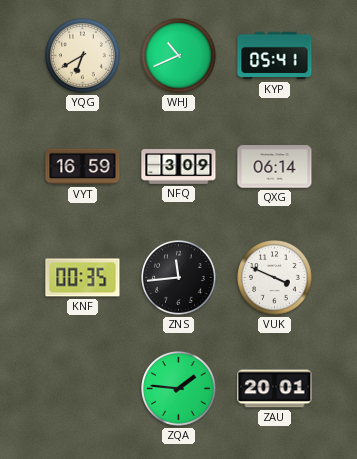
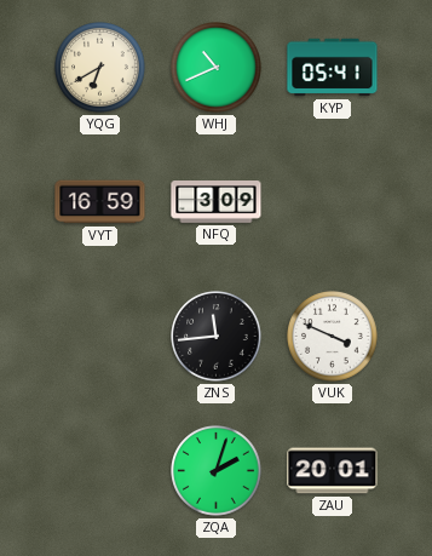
QXG: 06:14 -> none (275, 167)
KNF: 00:35 -> none (83, 278)
ZQA: 1:46 -> 2:03 (217, 471)
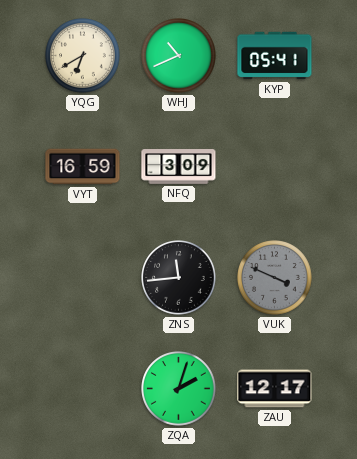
VUK dial: white -> grey (275, 278)
ZAU: 20:01 -> 12:17 (275, 389)
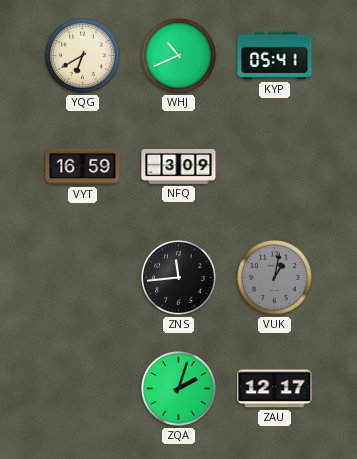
VUK: 3:49 -> 1:02 (275, 278)
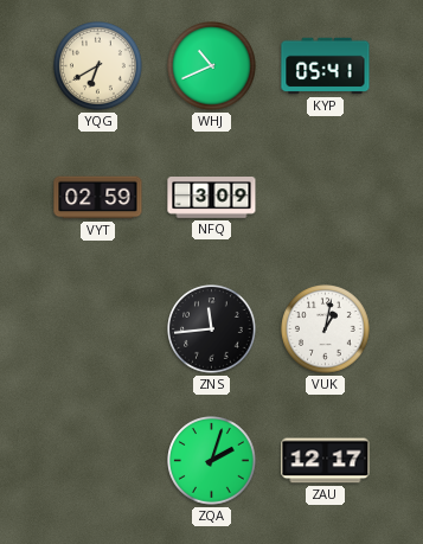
VYT: 16:59 -> 02:59 (98, 198)
VUK dial: grey -> white (326, 329)
